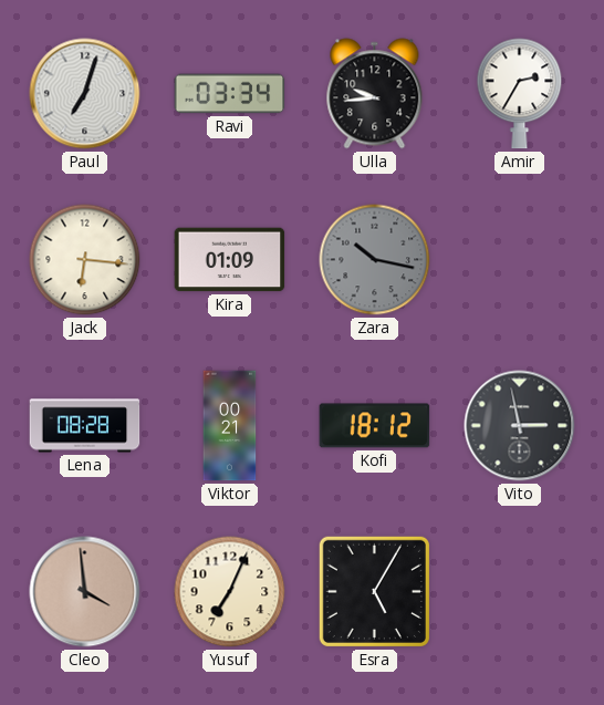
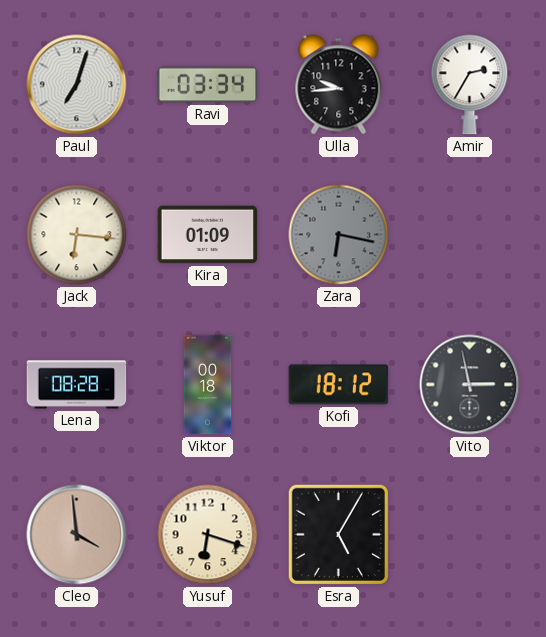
Zara: 10:17 -> 6:17 (339, 235)
Viktor: 00:21 -> 00:18 (208, 385)
Yusuf: 7:04 -> 6:18 (208, 535)
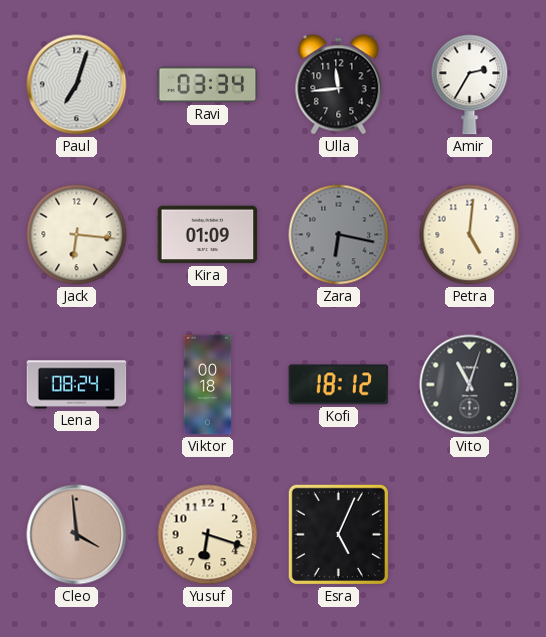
Ulla: 9:44 -> 11:44 (339, 85)
Petra: none -> 5:01 (470, 235)
Lena: 08:28 -> 08:24 (77, 385)
Vito: 2:58 -> 11:03 (470, 385)
Esra: 5:05 -> 5:04 (338, 534)
